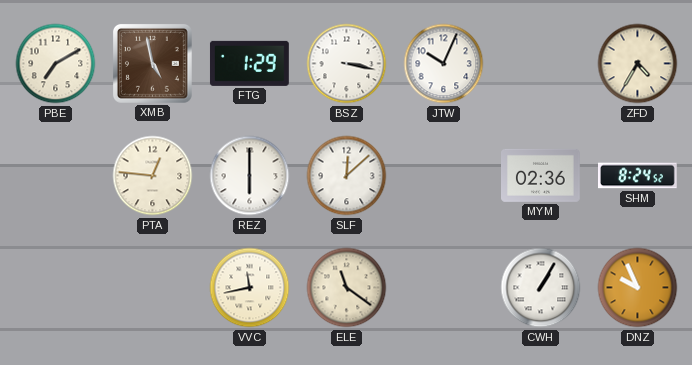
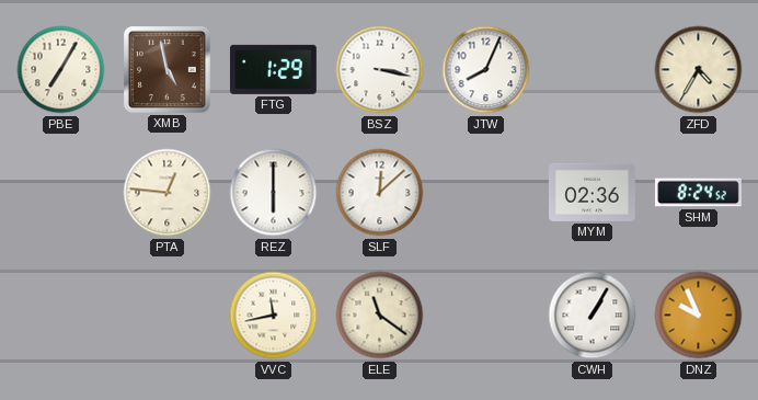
PBE: 7:10 -> 7:05 (61, 70)
JTW: 10:04 -> 8:04 (486, 70)
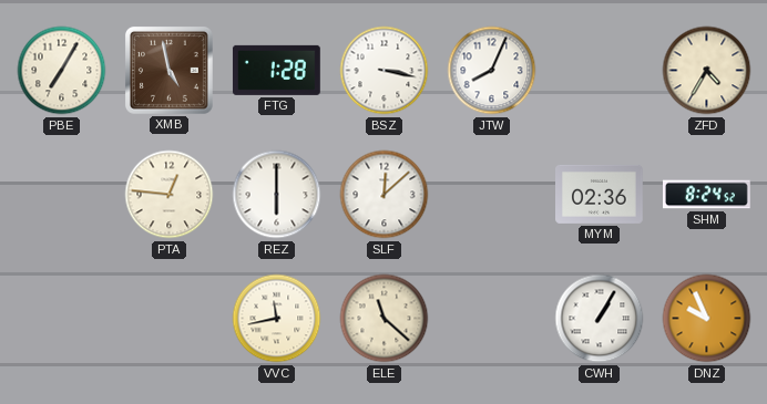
FTG: 1:29 -> 1:28 (276, 70)
ELE: 11:21 -> 11:22 (385, 319)
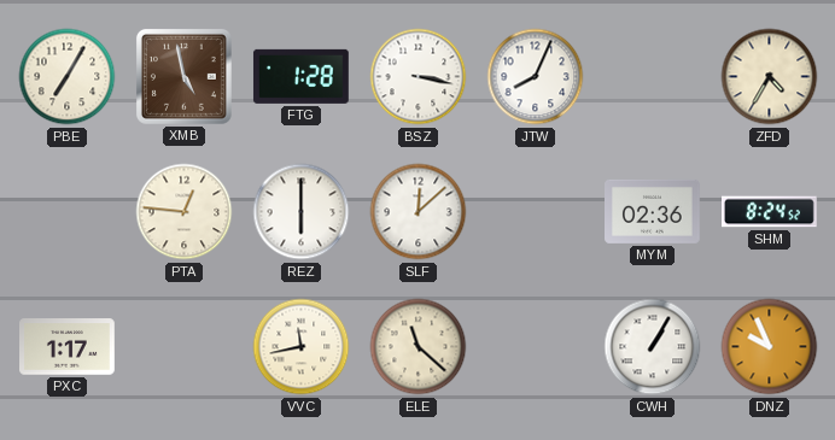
PXC: none -> 1:17 (68, 347)
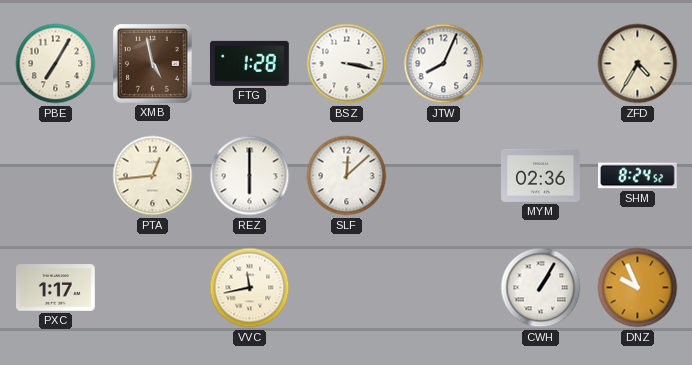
PTA: 12:46 -> 12:44 (153, 176)
ELE: 11:22 -> none (419, 347)
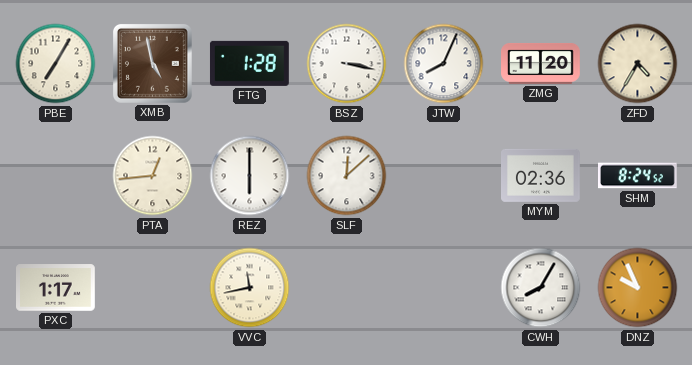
ZMG: none -> 11:20 (541, 63)
CWH: 1:05 -> 8:05 (541, 288)
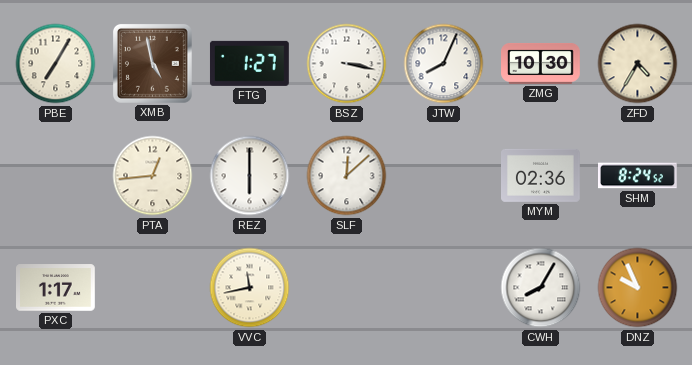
FTG: 1:28 -> 1:27 (249, 63)
ZMG: 11:20 -> 10:30 (541, 63)
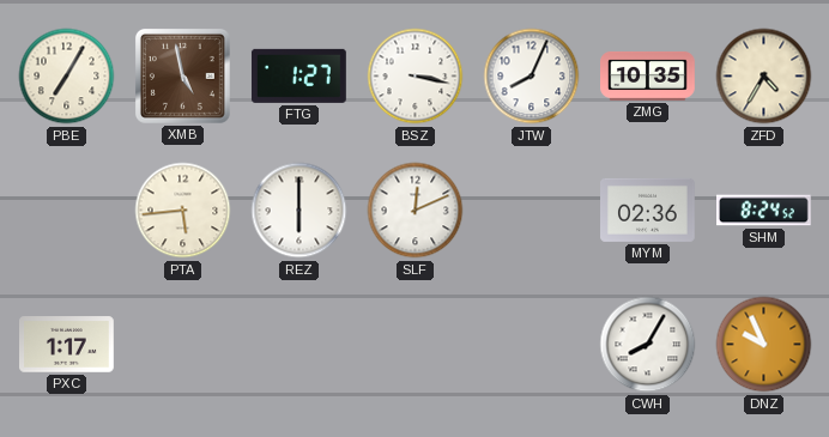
ZMG: 10:30 -> 10:35 (648, 75)
PTA: 12:44 -> 5:44 (183, 211)
SLF: 12:08 -> 12:11 (416, 211)
VVC: 11:43 -> none (250, 288)
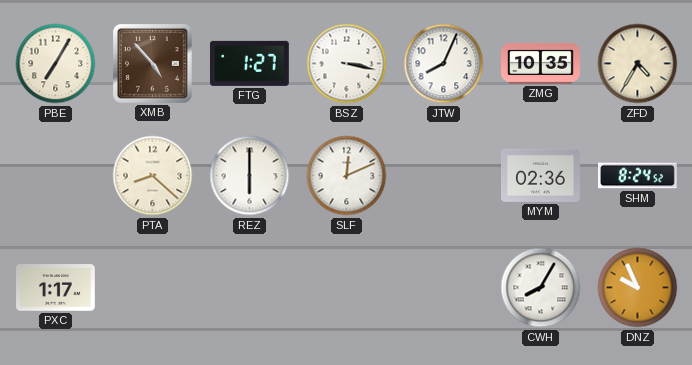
XMB: 4:58 -> 4:53 (152, 63)
PTA: 5:44 -> 8:22 (153, 176)
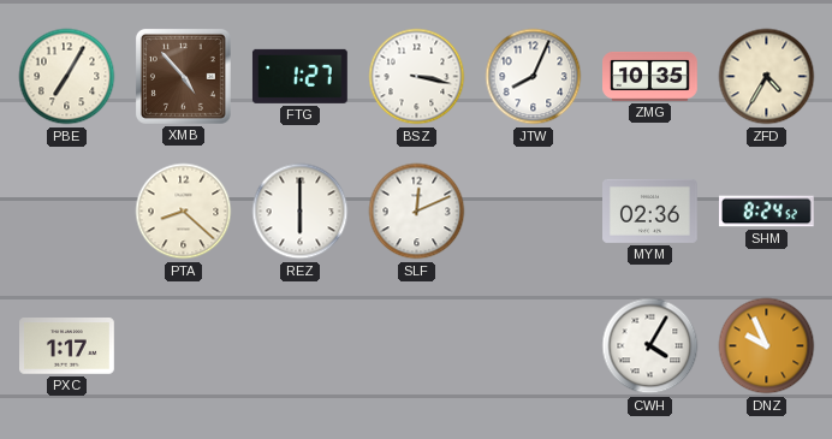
CWH: 8:05 -> 4:05 (650, 346)
